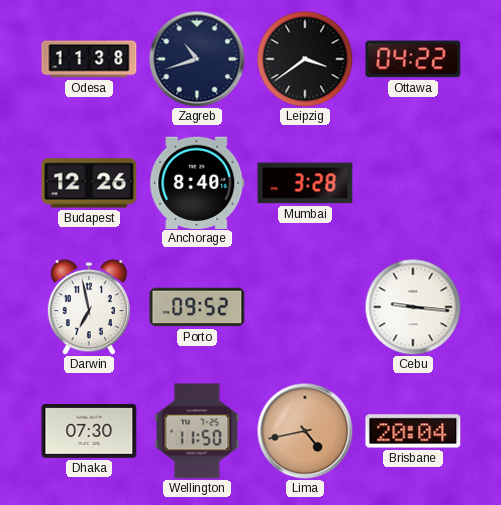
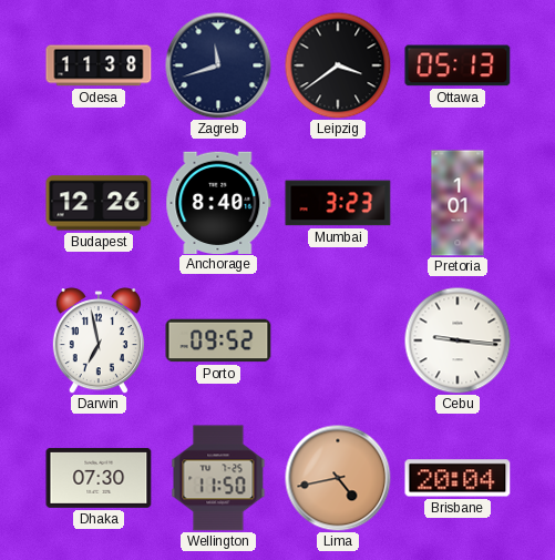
Zagreb: 10:42 -> 11:42 (218, 65)
Ottawa: 04:22 -> 05:13 (458, 65)
Mumbai: 3:28 -> 3:23 (338, 203)
Pretoria: none -> 1:01 (458, 203)
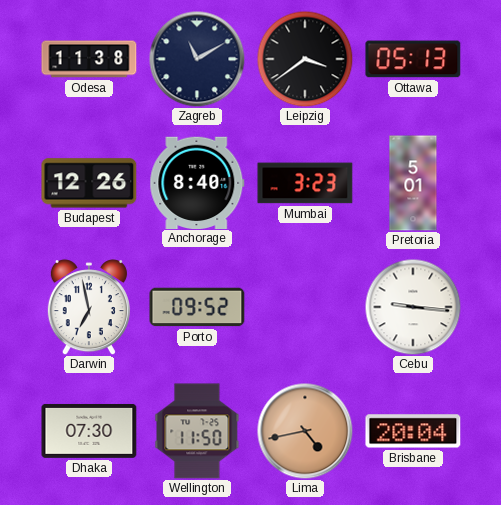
Zagreb: 11:42 -> 11:10 (197, 59)
Pretoria: 1:01 -> 5:01 (413, 183)
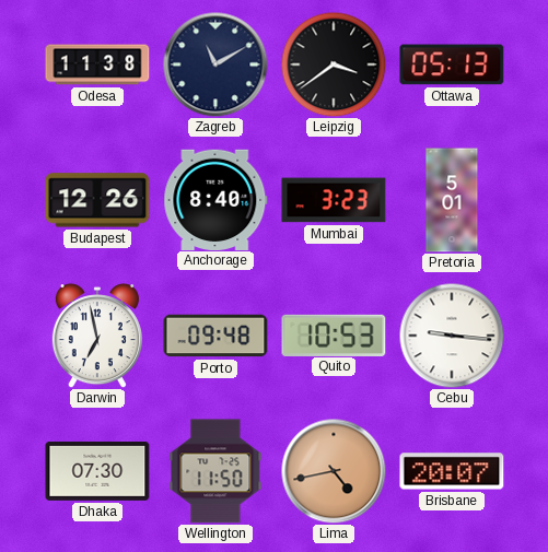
Porto: 09:52 -> 09:48 (215, 336)
Quito: none -> 10:53 (334, 334)
Brisbane: 20:04 -> 20:07 (452, 471)
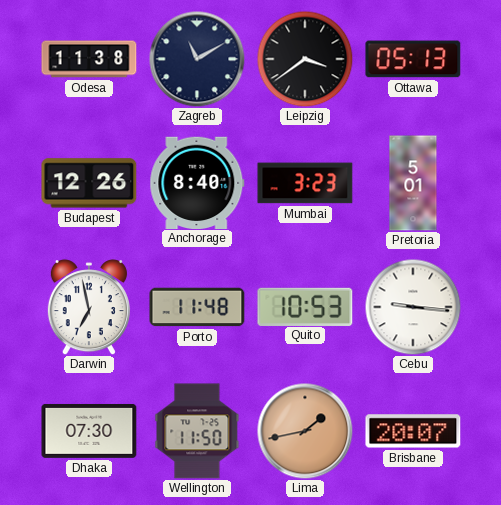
Porto: 09:48 -> 11:48 (197, 307)
Lima: 4:43 -> 1:43 (305, 431)
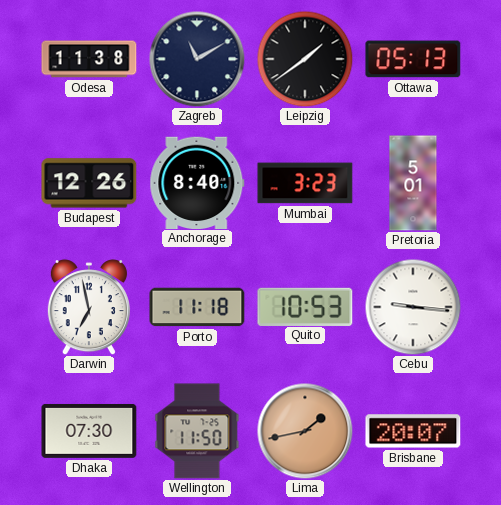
Leipzig: 3:39 -> 1:39 (305, 59)
Porto: 11:48 -> 11:18 (197, 307)
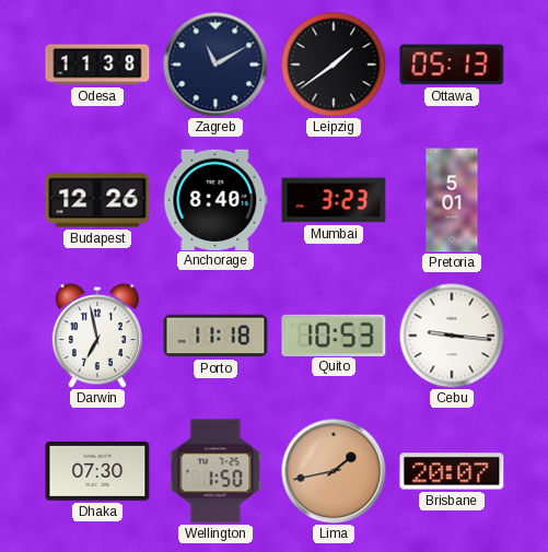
Wellington: 11:50 -> 1:50 (215, 471)
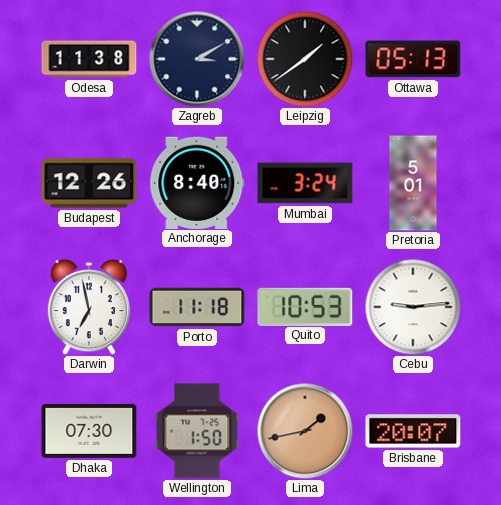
Zagreb: 11:10 -> 3:10 (197, 59)
Mumbai: 3:23 -> 3:24 (305, 183)
Cebu: 9:16 -> 9:14 (413, 307)
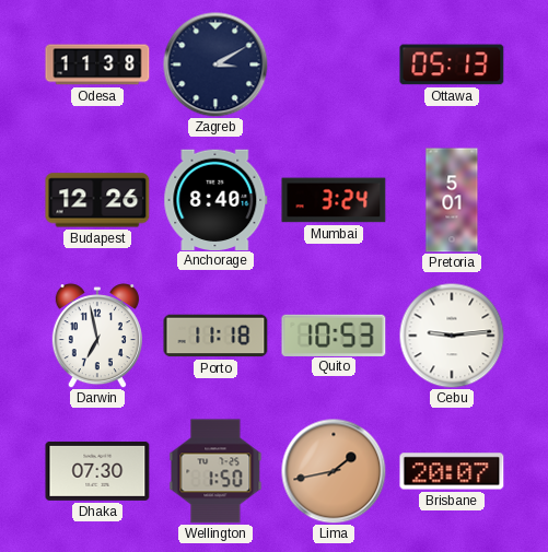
Leipzig: 1:39 -> none (305, 59)
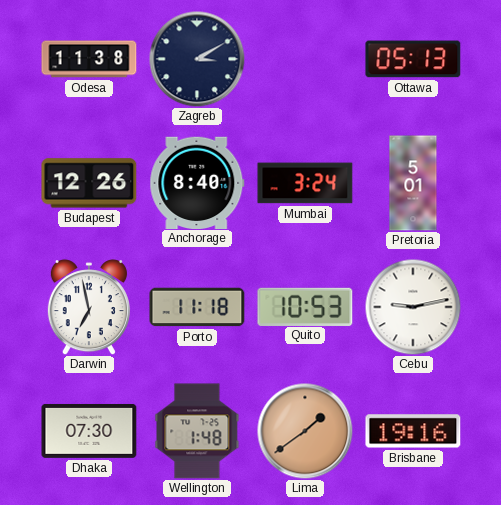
Cebu: 9:14 -> 9:13 (413, 307)
Wellington: 1:50 -> 1:48 (197, 431)
Lima: 1:43 -> 1:39 (305, 431)
Brisbane: 20:07 -> 19:16 (413, 431)
